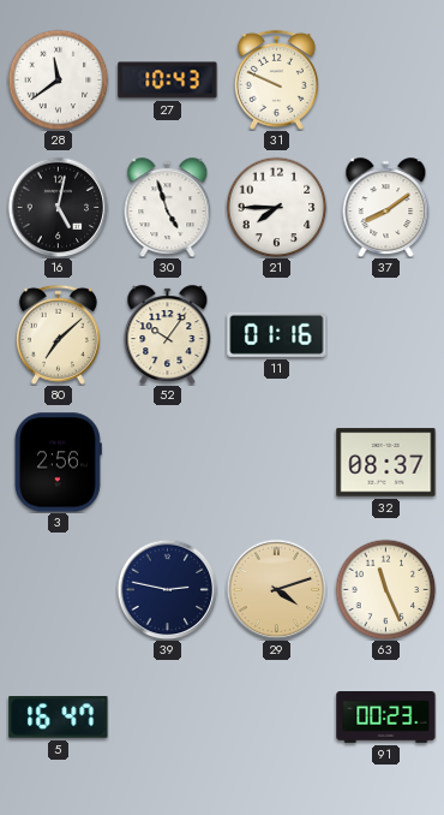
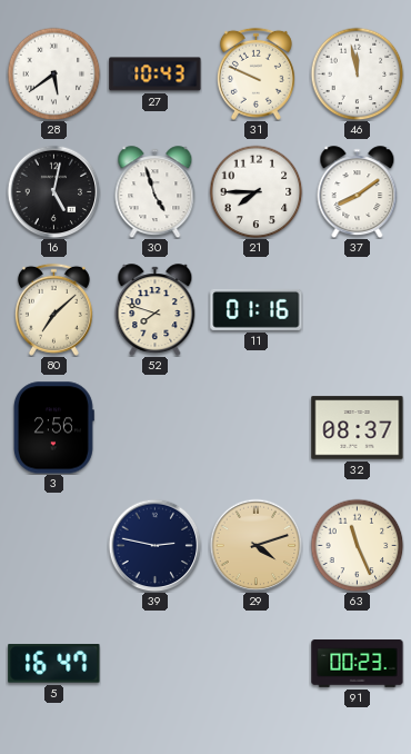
28: 11:39 -> 5:39 (53, 73)
46: none -> 11:58 (357, 73)
52: 10:06 -> 7:48 (156, 310)
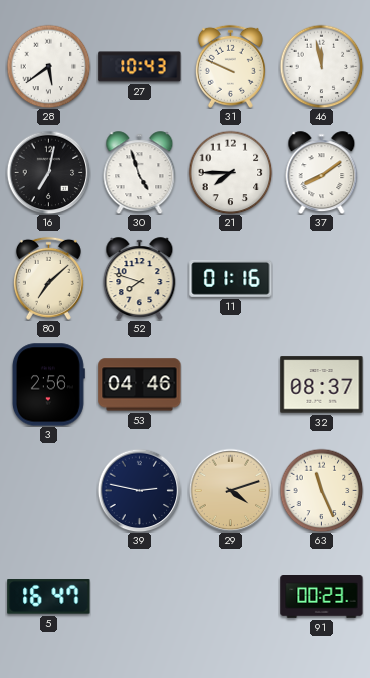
16: 5:02 -> 7:02 (48, 172)
53: none -> 04:46 (140, 385)
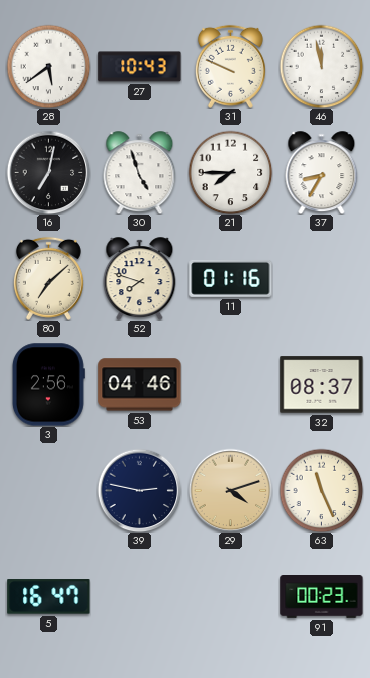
37: 8:09 -> 8:35 (322, 173)
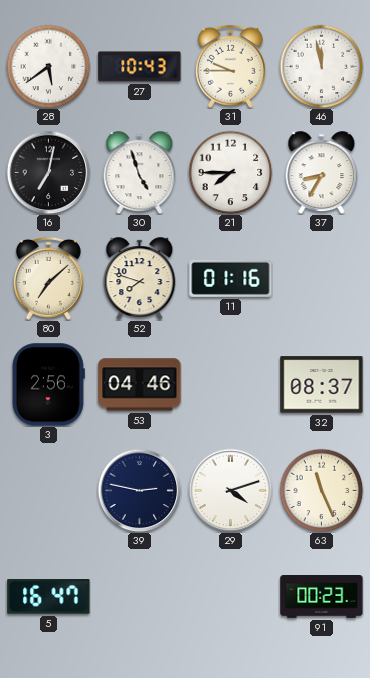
31: 9:49 -> 9:45 (230, 66)
29 dial: champagne -> white (230, 490)
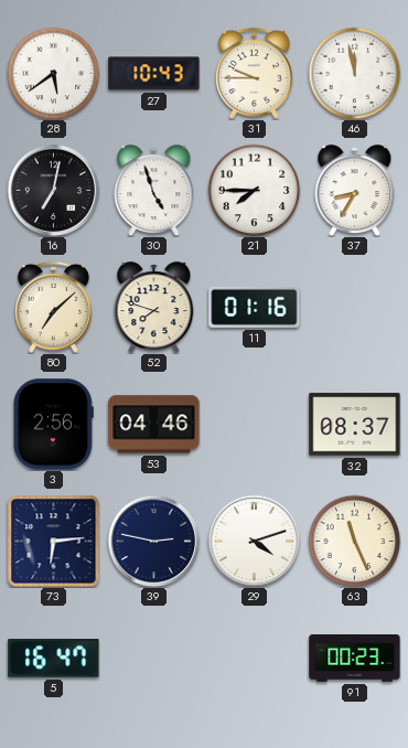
73: none -> 6:14 (53, 541)
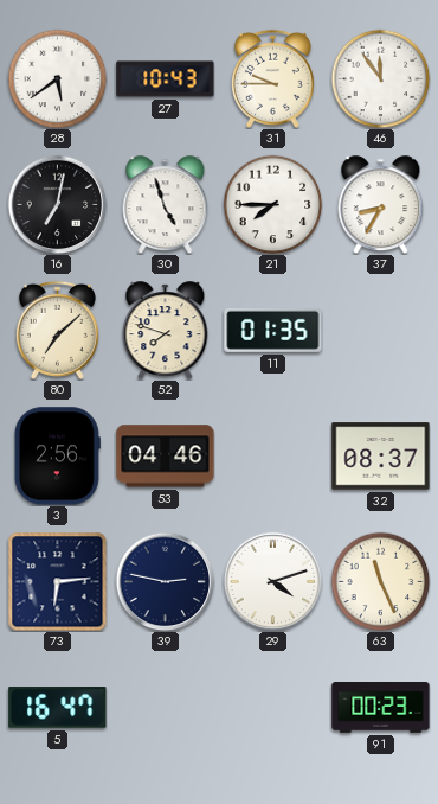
46: 11:58 -> 11:54 (380, 78)
11: 01:16 -> 01:35 (273, 330)
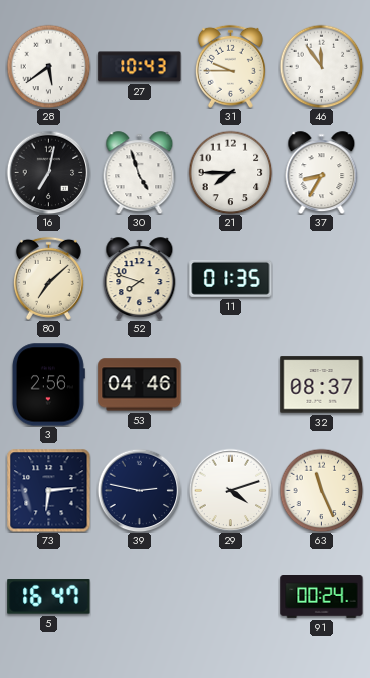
91: 00:23 -> 00:24 (322, 597)
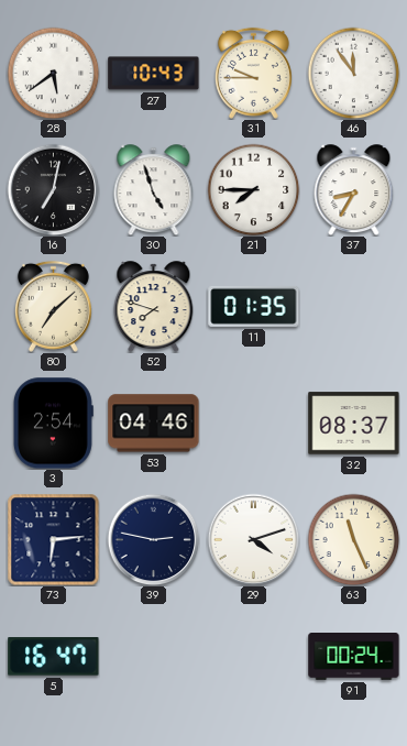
3: 2:56 -> 2:54 (53, 424)
